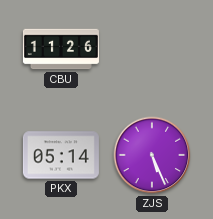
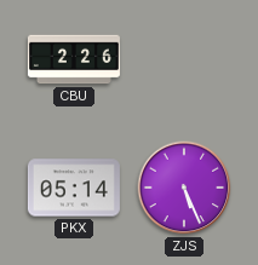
CBU: 11:26 -> 2:26 (74, 59)
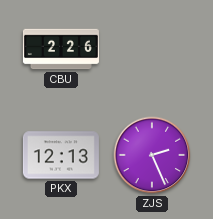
PKX: 05:14 -> 12:13 (61, 155)
ZJS: 5:26 -> 2:26 (152, 155)
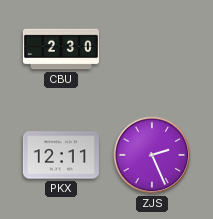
CBU: 2:26 -> 2:30 (61, 49)
PKX: 12:13 -> 12:11 (61, 155)
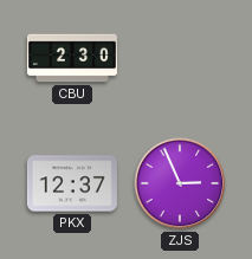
PKX: 12:11 -> 12:37 (72, 183)
ZJS: 2:26 -> 2:56 (180, 183)
